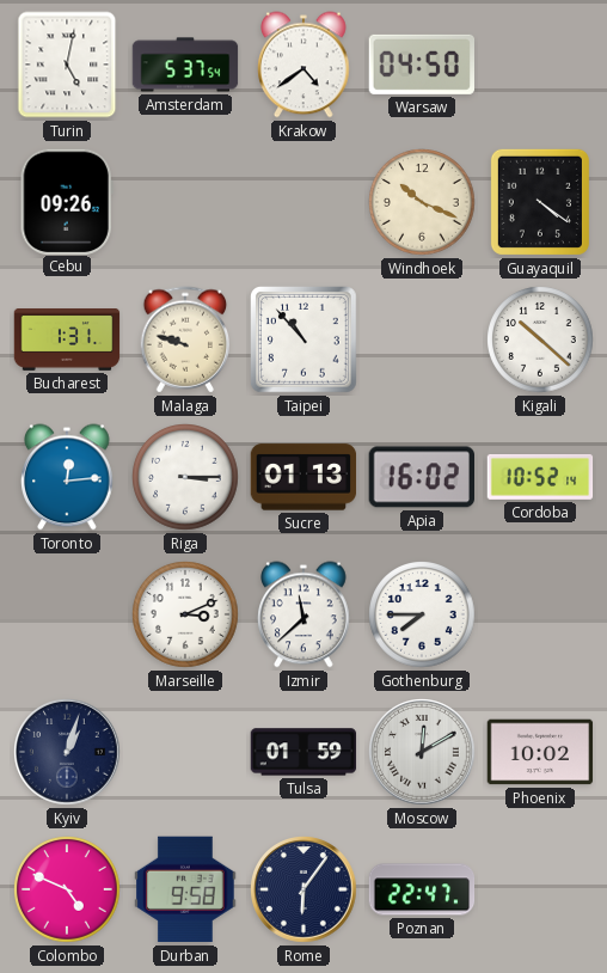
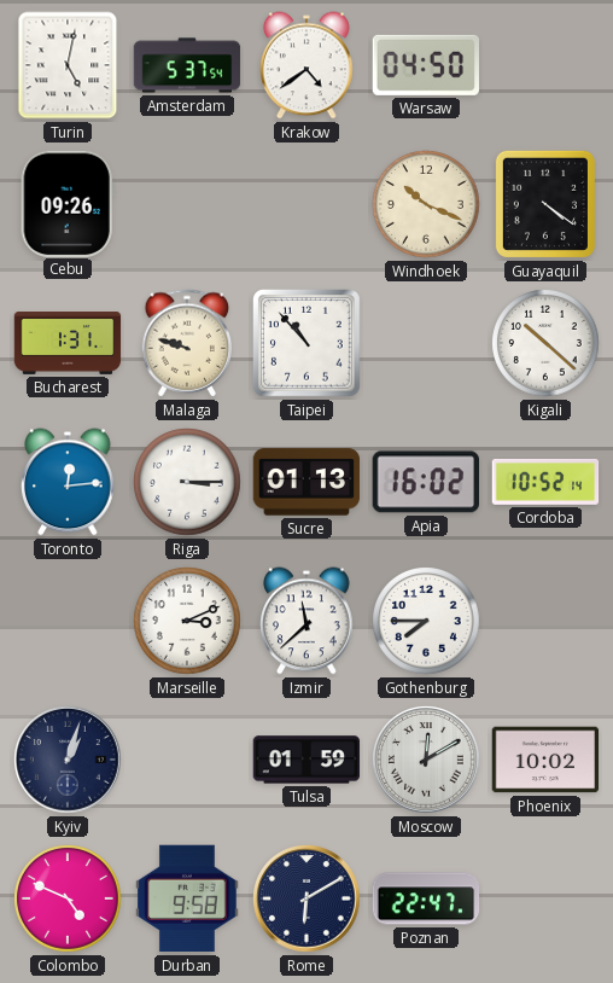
Rome: 6:06 -> 6:10 (308, 900)
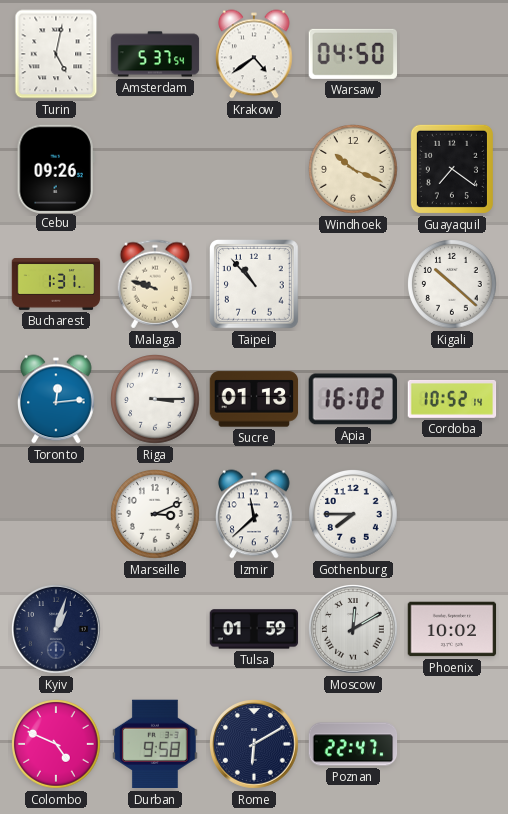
Guayaquil: 4:21 -> 7:21 (452, 169)
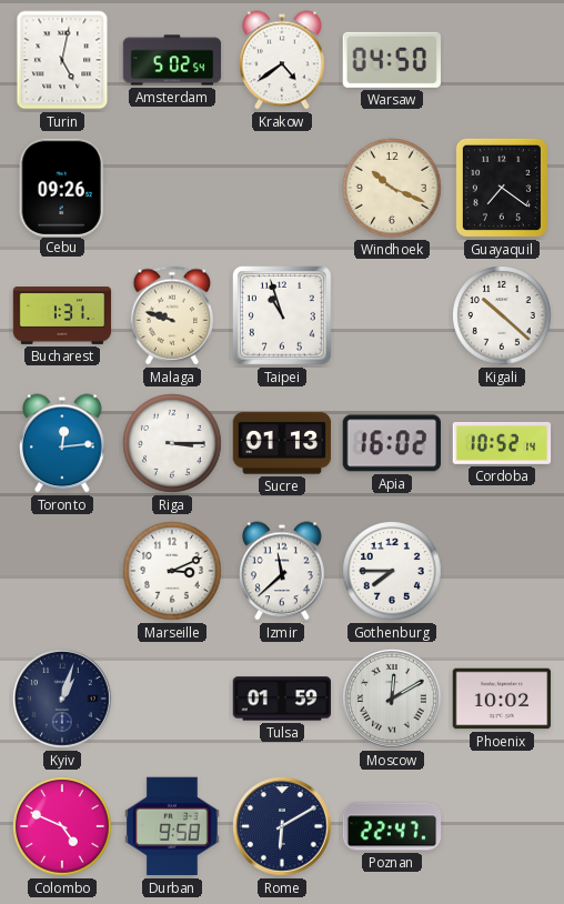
Amsterdam: 5:37 -> 5:02 (172, 60)
Taipei: 10:53 -> 10:57 (283, 317)
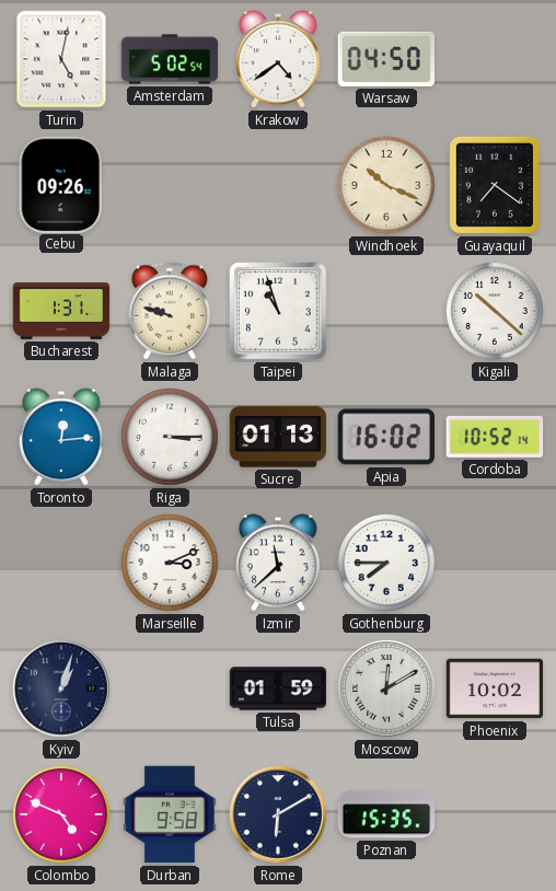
Poznan: 22:47 -> 15:35 (386, 814)
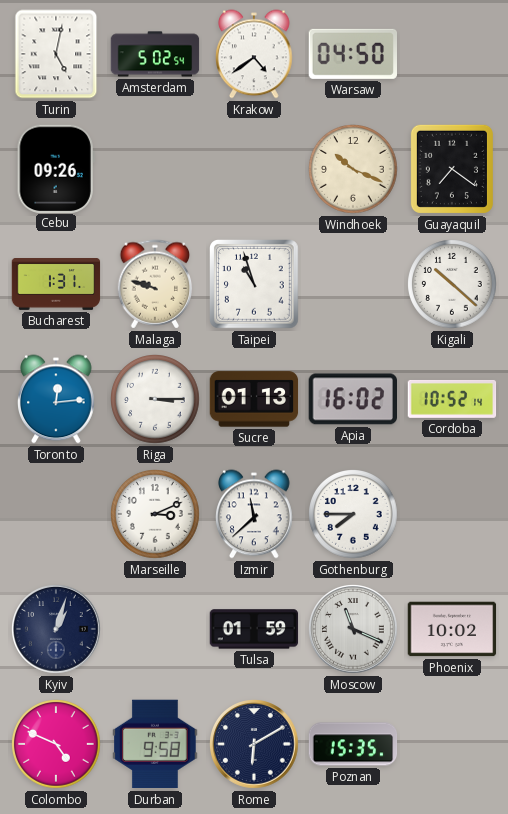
Moscow: 12:10 -> 11:19 (354, 630)
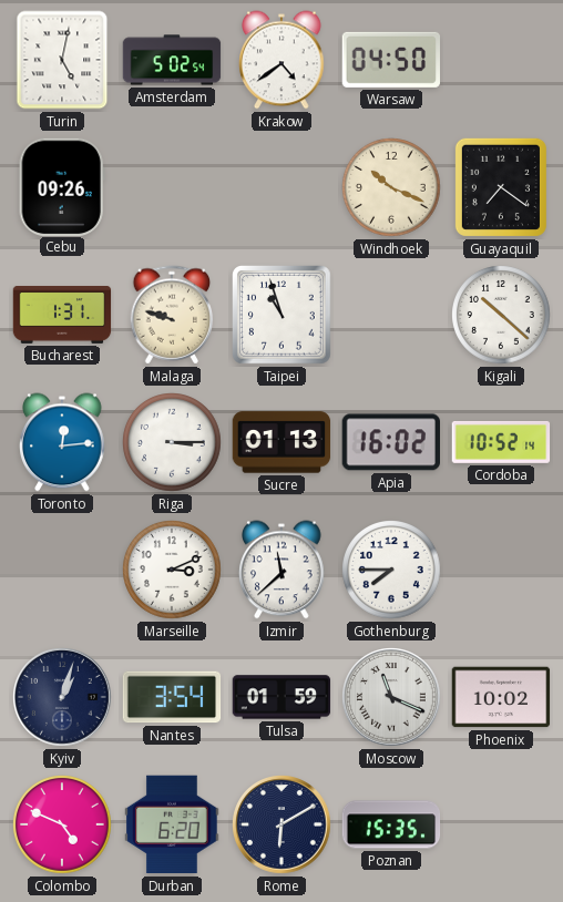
Nantes: none -> 3:54 (172, 697)
Durban: 9:58 -> 6:20 (172, 824)
